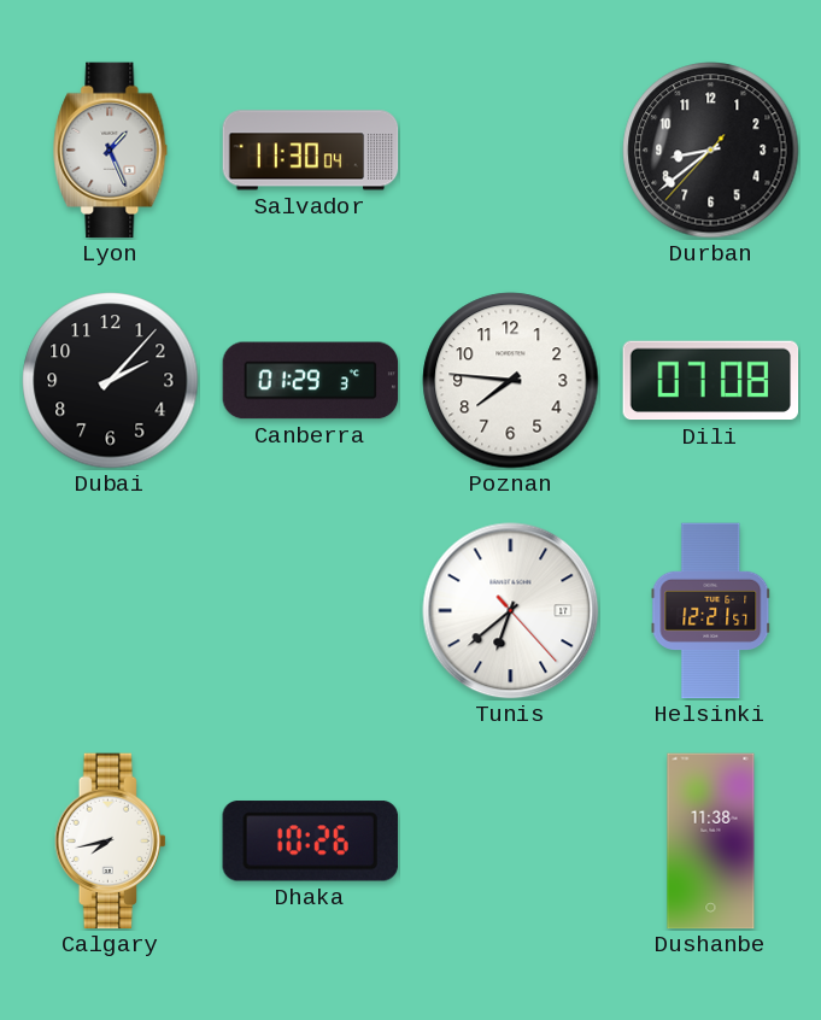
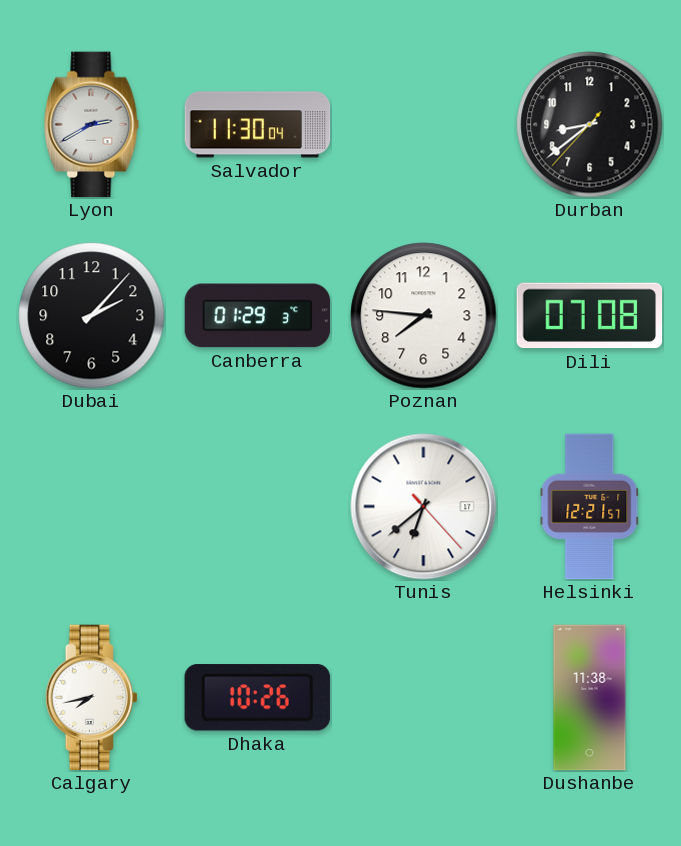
Lyon: 1:26 -> 2:40 (92, 125)
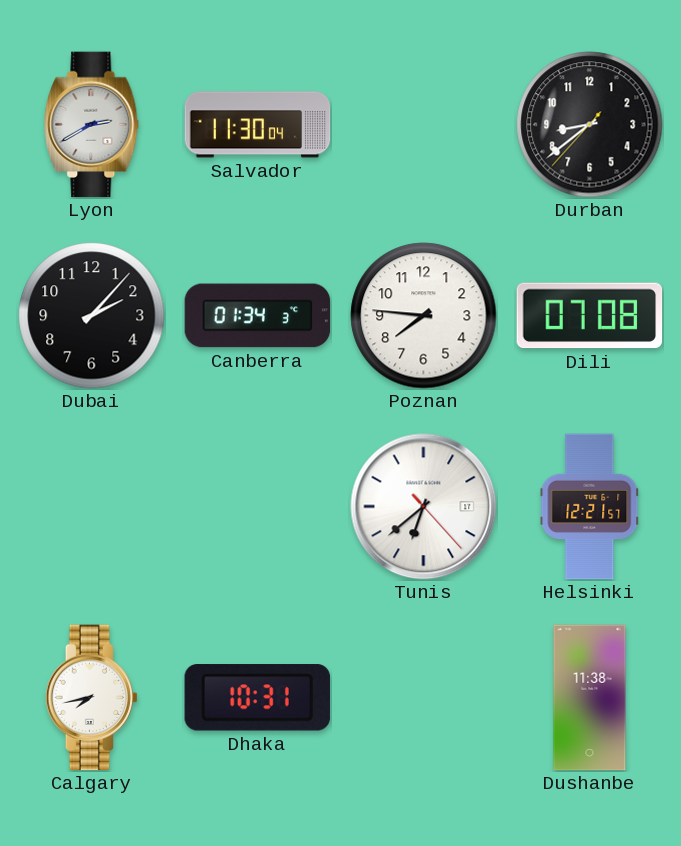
Canberra: 01:29 -> 01:34 (258, 316)
Dhaka: 10:26 -> 10:31 (257, 698)
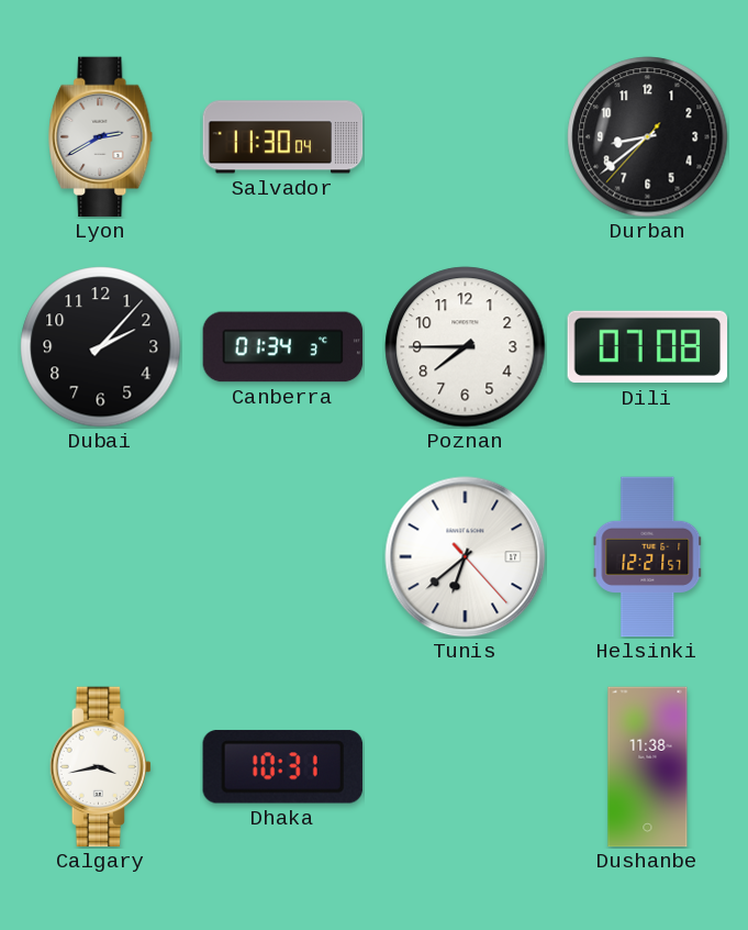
Poznan: 7:46 -> 7:45 (466, 347)
Calgary: 7:43 -> 3:43 (100, 767)
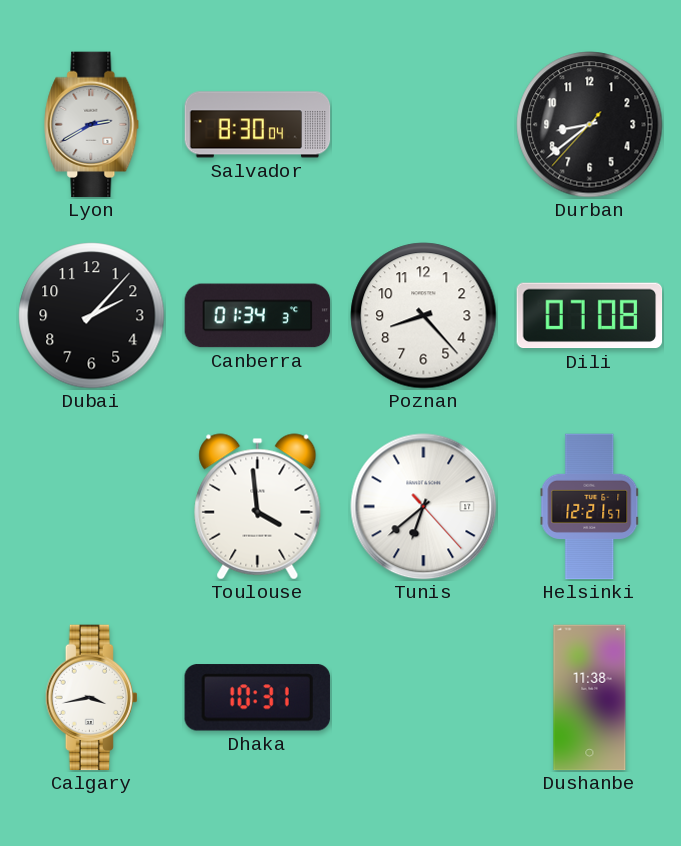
Salvador: 11:30 -> 8:30 (258, 125)
Poznan: 7:45 -> 8:23 (424, 316)
Toulouse: none -> 3:59 (258, 507)
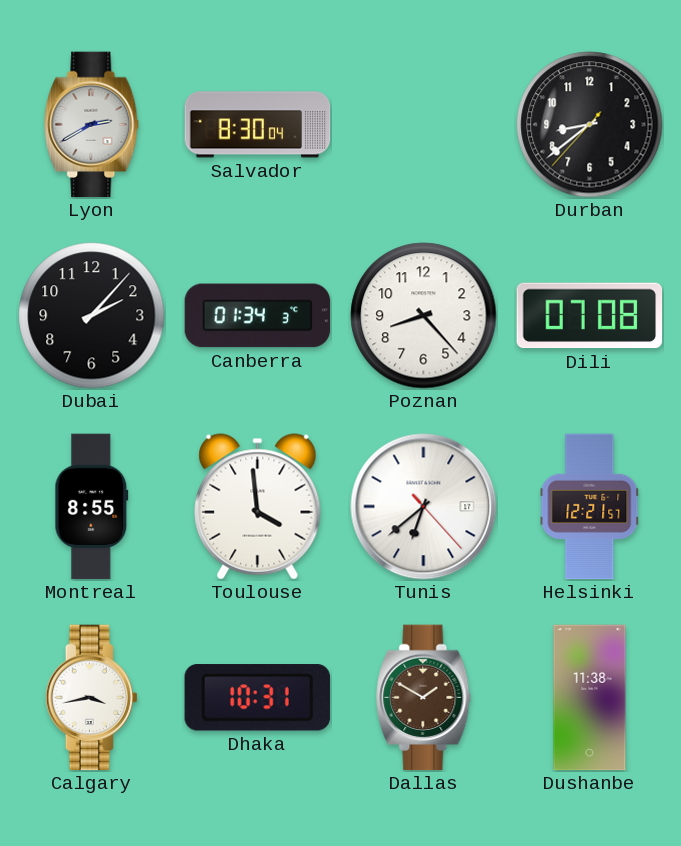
Montreal: none -> 8:55 (92, 507)
Dallas: none -> 1:50 (424, 698)
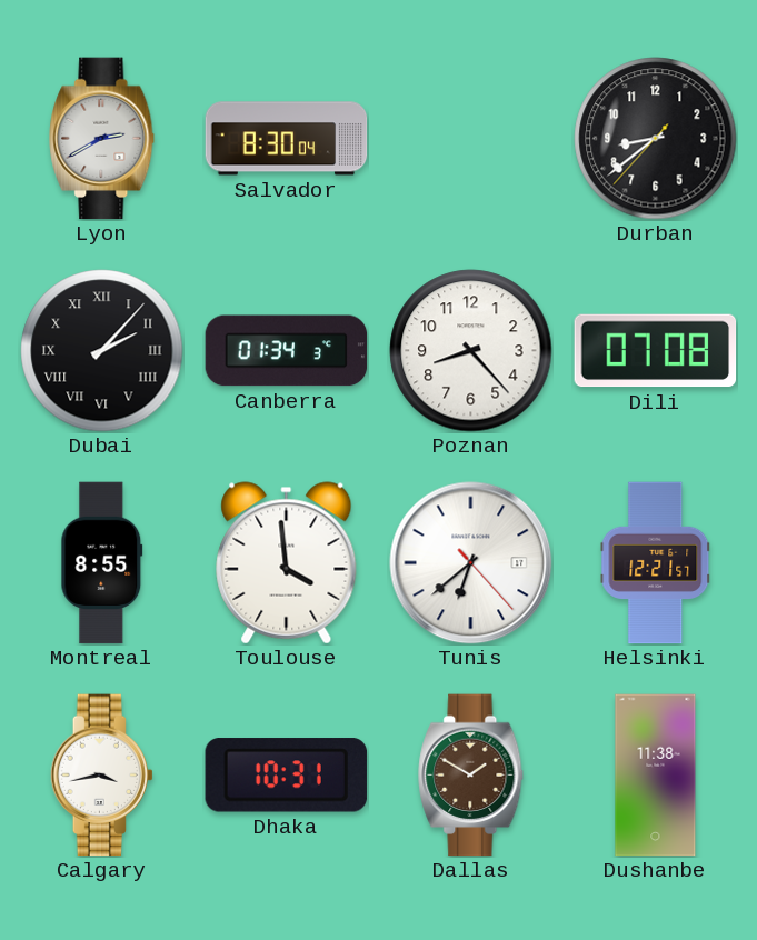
Dubai numerals: Arabic -> Roman (102, 351)
